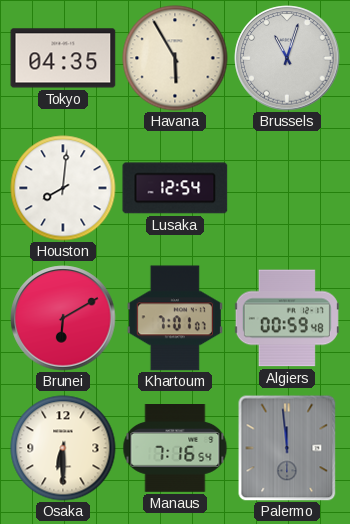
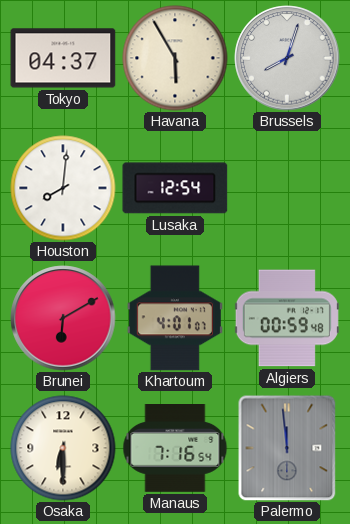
Tokyo: 04:35 -> 04:37 (63, 58)
Brussels: 11:03 -> 8:03 (287, 58)
Khartoum: 7:01 -> 4:01 (175, 318)
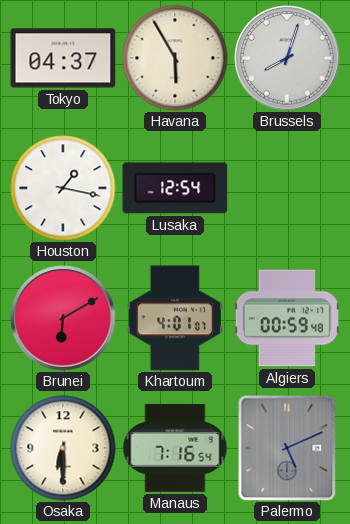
Houston: 8:01 -> 1:17 (63, 188)
Palermo: 11:59 -> 5:11 (287, 448)
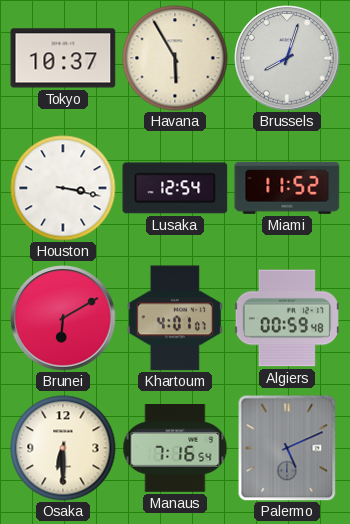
Tokyo: 04:37 -> 10:37 (63, 58)
Houston: 1:17 -> 3:17 (63, 188)
Miami: none -> 11:52 (287, 188)
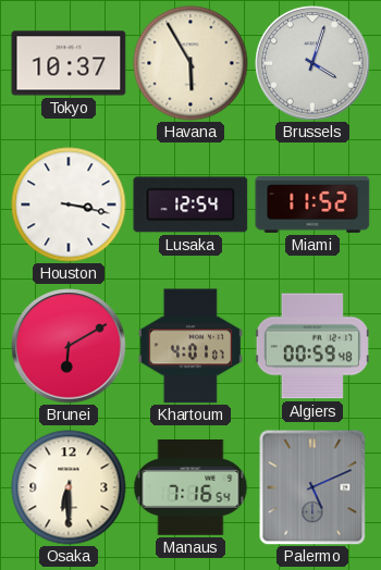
Brussels: 8:03 -> 4:03 (312, 63)
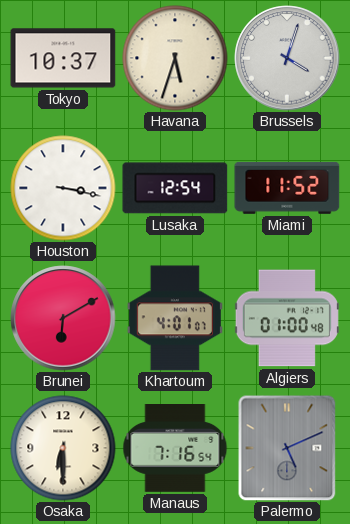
Havana: 5:55 -> 5:33 (175, 58)
Algiers: 00:59 -> 01:00 (287, 318)
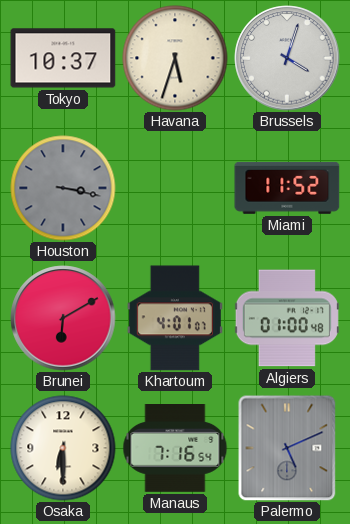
Houston dial: white -> grey (63, 188)
Lusaka: 12:54 -> none (175, 188)
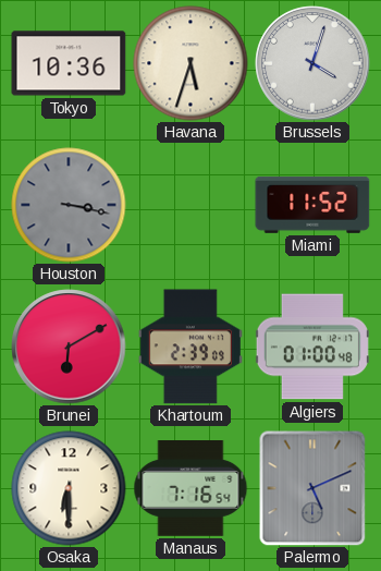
Tokyo: 10:37 -> 10:36 (69, 63)
Khartoum: 4:01 -> 2:39 (190, 347)
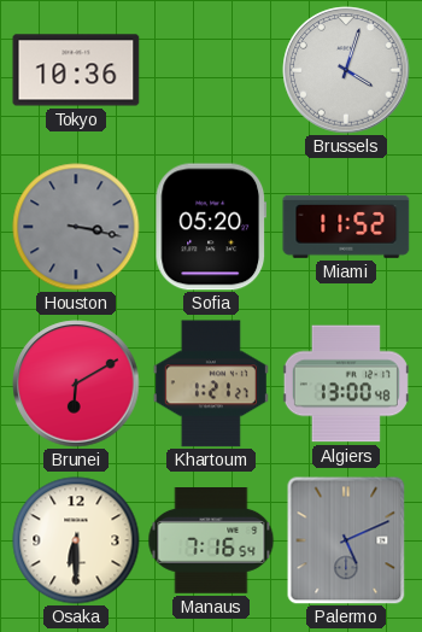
Havana: 5:33 -> none (190, 63)
Sofia: none -> 05:20 (211, 227)
Khartoum: 2:39 -> 1:21 (211, 384)
Algiers: 01:00 -> 13:00 (346, 384)
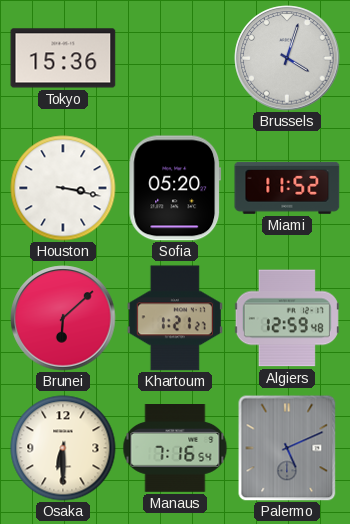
Tokyo: 10:36 -> 15:36 (63, 58)
Houston dial: grey -> white (63, 188)
Brunei: 6:10 -> 6:08 (63, 318)
Algiers: 13:00 -> 12:59 (287, 318)
